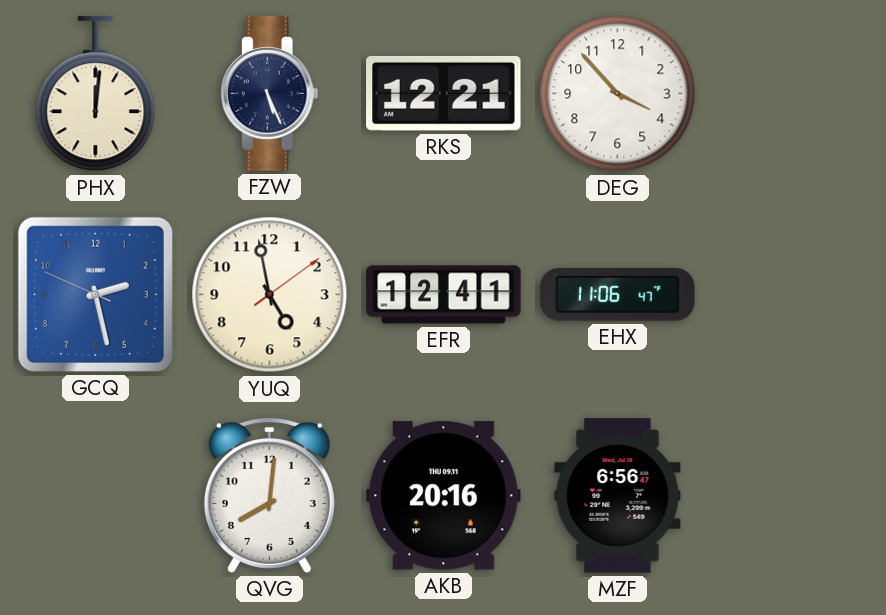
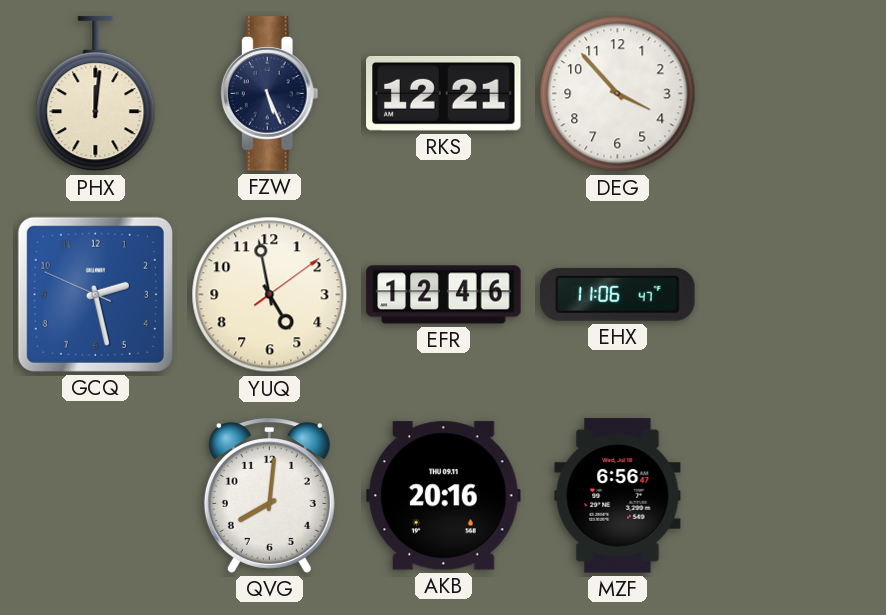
EFR: 12:41 -> 12:46 (444, 295)
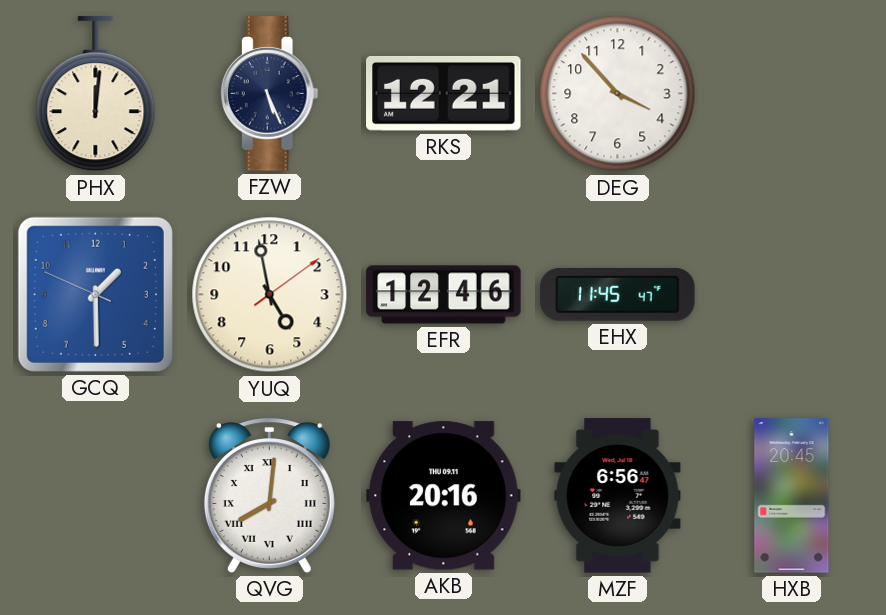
GCQ: 2:27 -> 1:29 (95, 294)
EHX: 11:06 -> 11:45 (618, 295)
QVG numerals: Arabic -> Roman (269, 496)
HXB: none -> 20:45 (792, 496)
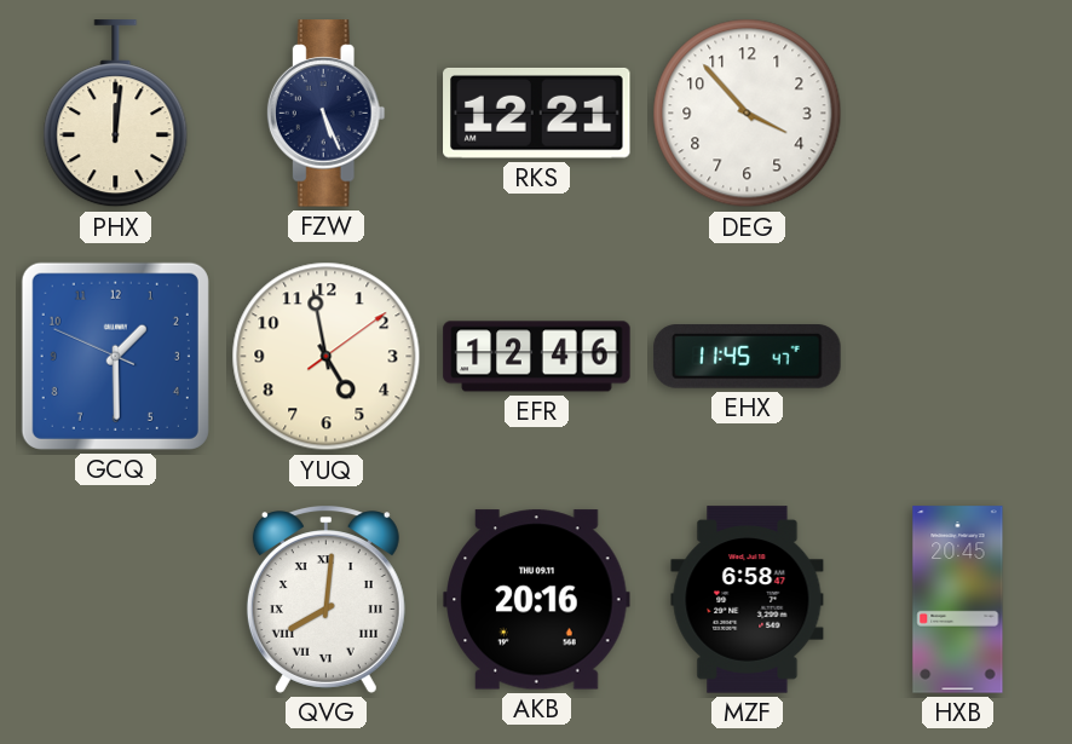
MZF: 6:56 -> 6:58 (748, 600)
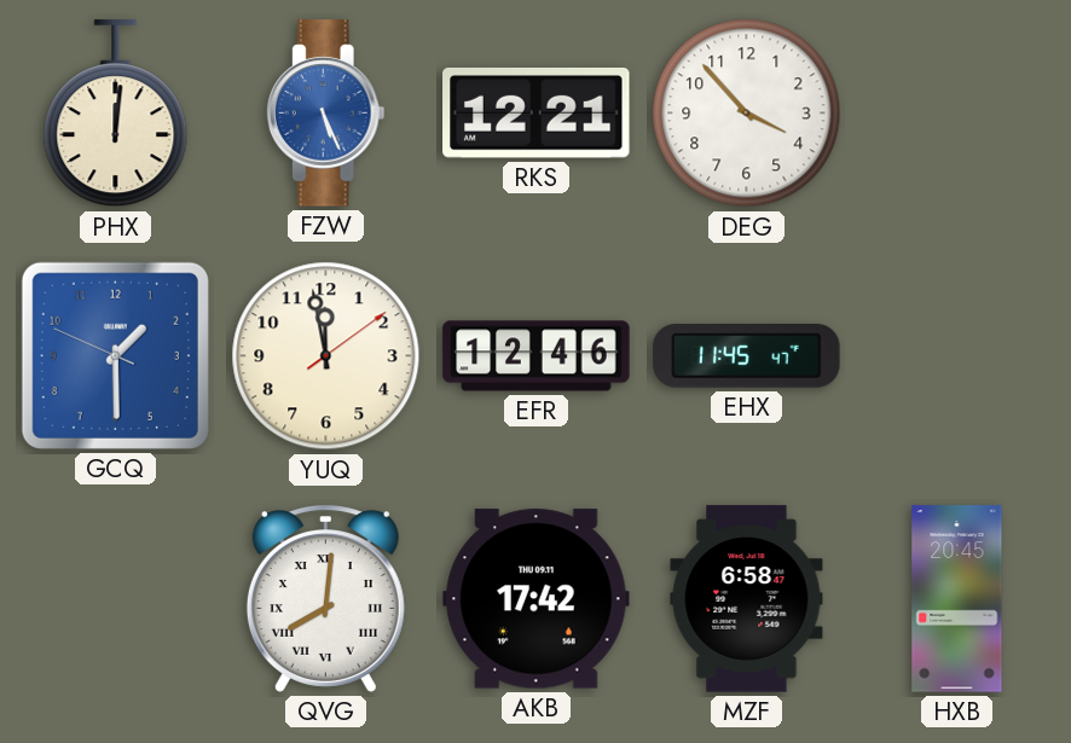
FZW dial: navy -> blue (325, 114)
YUQ: 4:58 -> 11:58 (326, 356)
AKB: 20:16 -> 17:42 (537, 599)
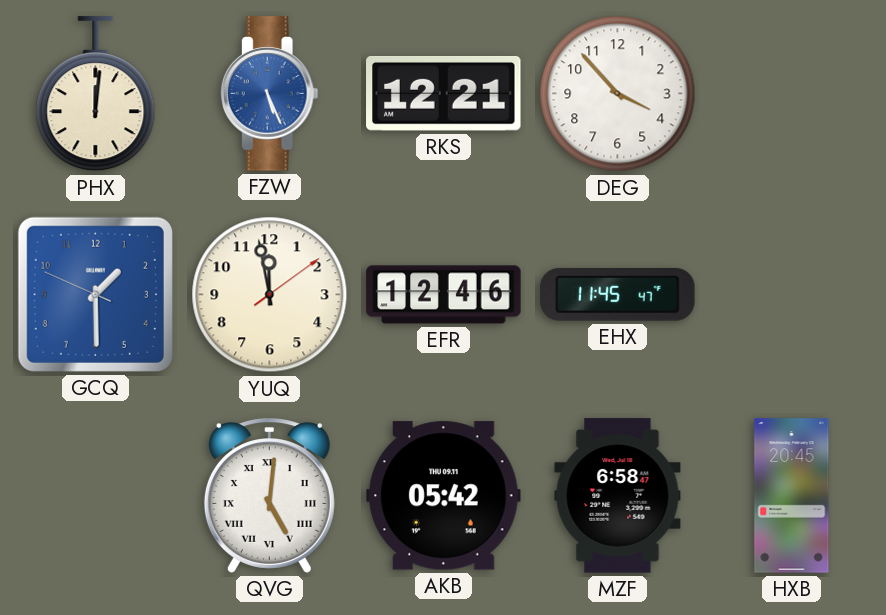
QVG: 8:01 -> 5:01 (269, 496)
AKB: 17:42 -> 05:42 (444, 496)
